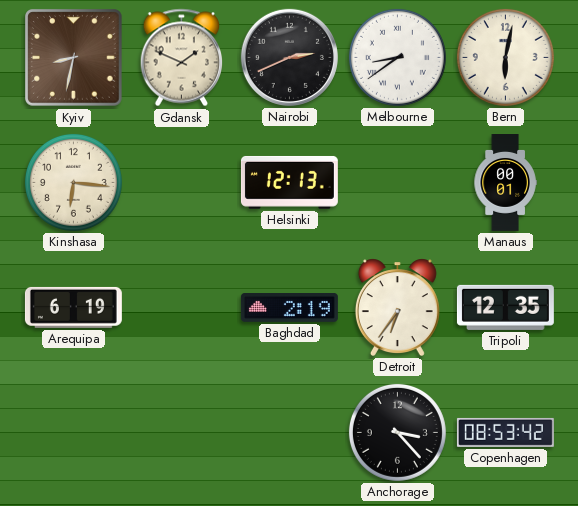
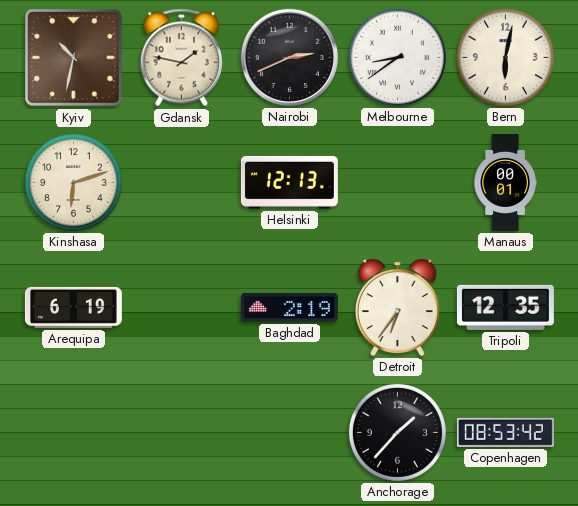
Kyiv: 8:32 -> 10:32 (74, 58)
Gdansk: 1:49 -> 1:47 (182, 58)
Kinshasa: 6:16 -> 6:12 (73, 182)
Anchorage: 3:23 -> 1:37 (397, 432)
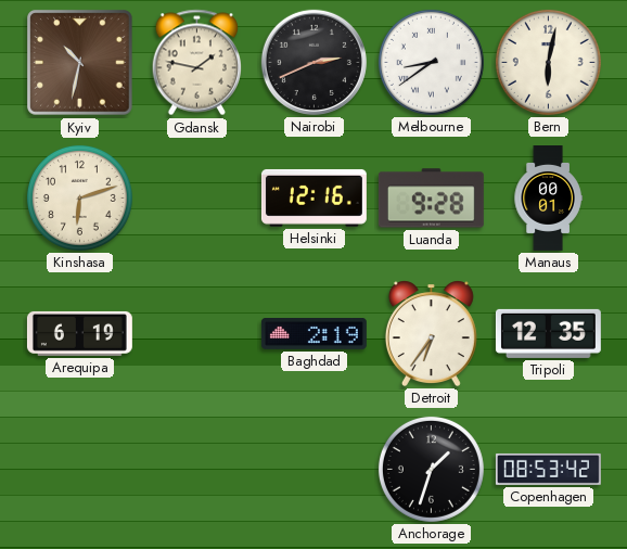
Helsinki: 12:13 -> 12:16 (313, 197)
Luanda: none -> 9:28 (431, 199)
Anchorage: 1:37 -> 1:33 (431, 469)
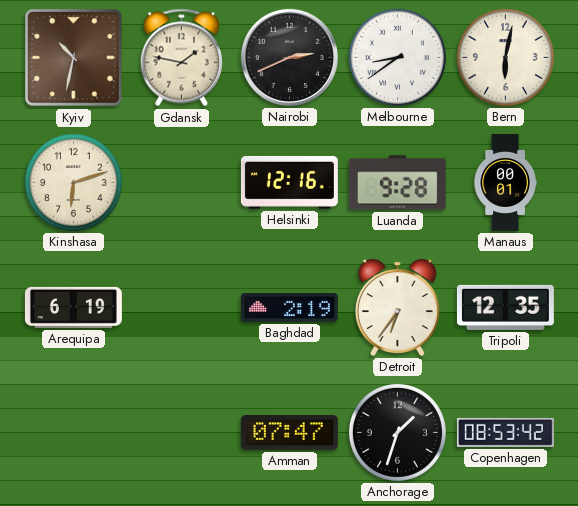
Amman: none -> 07:47 (289, 433)
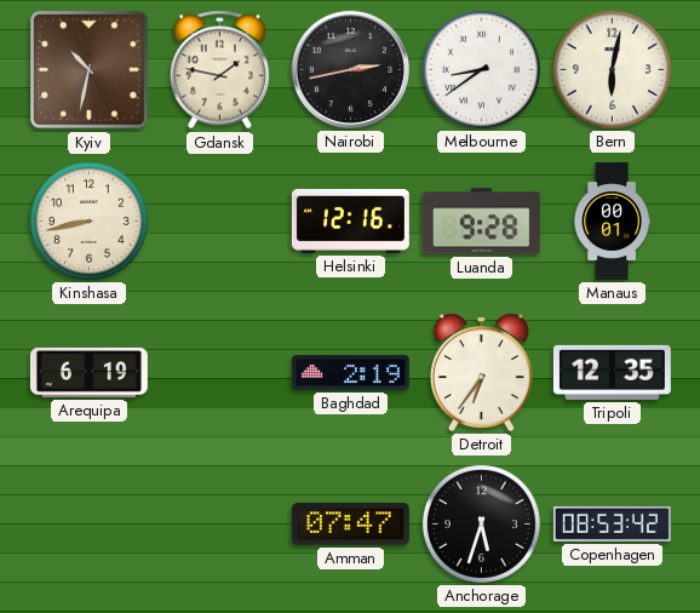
Nairobi: 2:41 -> 2:43 (350, 69)
Kinshasa: 6:12 -> 8:43 (88, 220)
Anchorage: 1:33 -> 5:33 (481, 523)
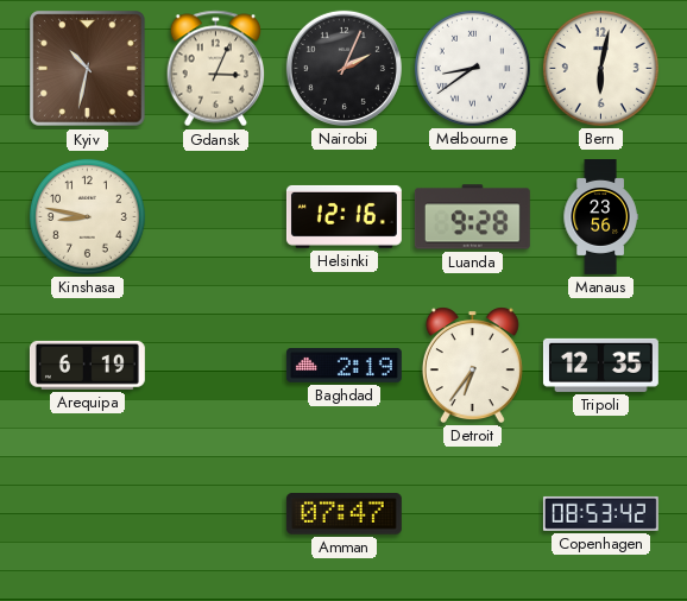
Gdansk: 1:47 -> 3:04 (216, 69)
Nairobi: 2:43 -> 2:04 (343, 68)
Kinshasa: 8:43 -> 8:47 (87, 216)
Manaus: 00:01 -> 23:56 (600, 217)
Anchorage: 5:33 -> none (481, 523)
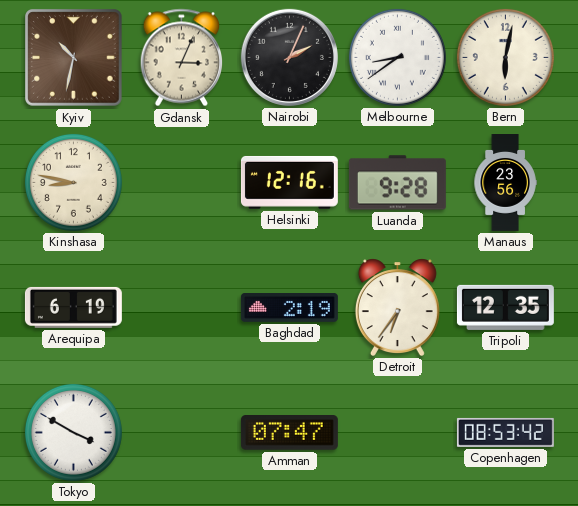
Tokyo: none -> 3:50 (73, 432)
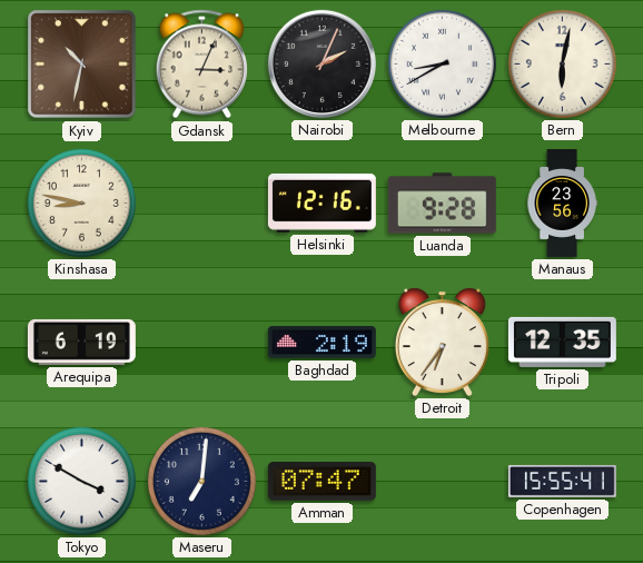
Melbourne: 8:39 -> 8:40 (442, 63)
Maseru: none -> 7:01 (201, 481)
Copenhagen: 08:53 -> 15:55 (562, 481)
